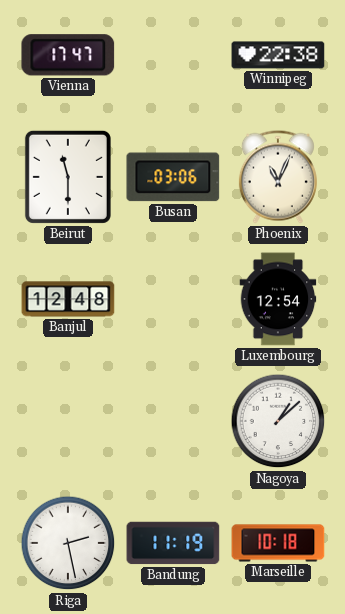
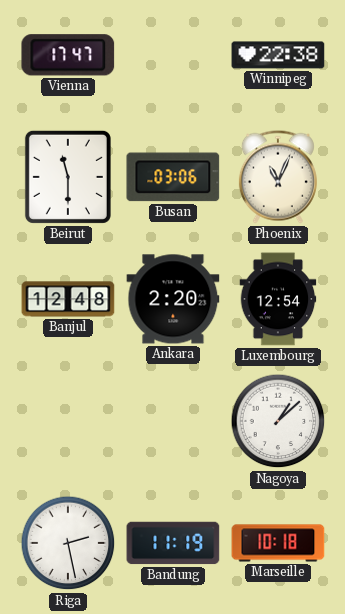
Ankara: none -> 2:20 (173, 299)
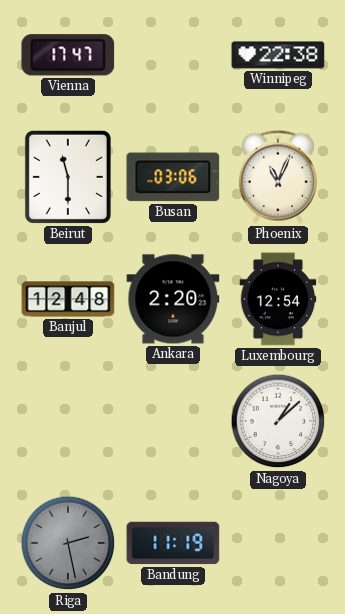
Riga dial: white -> grey (68, 543)
Marseille: 10:18 -> none (278, 543)
